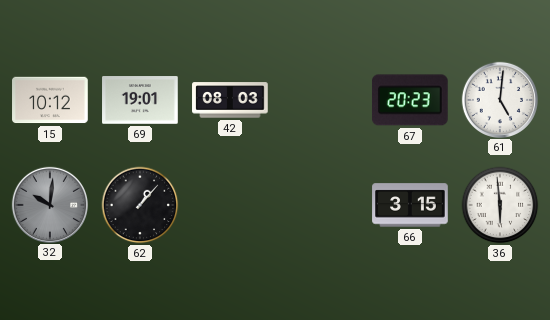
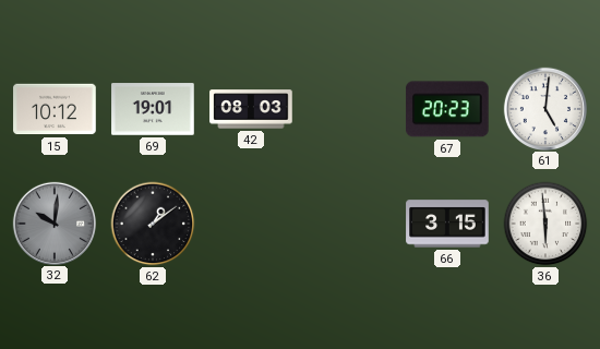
62: 1:07 -> 1:09 (153, 224)
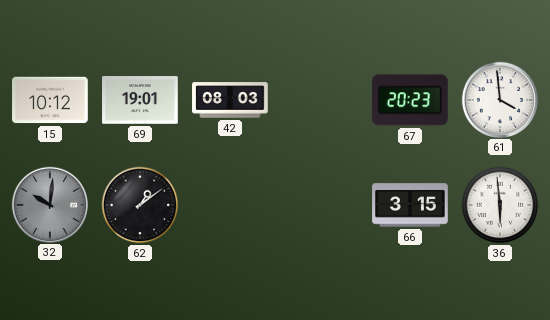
61: 5:01 -> 3:59 (499, 99)
